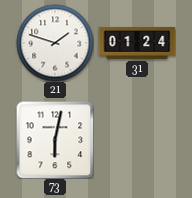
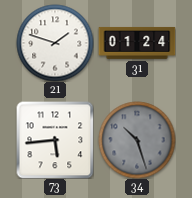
73: 6:02 -> 5:44 (55, 140)
34: none -> 10:27 (137, 140)
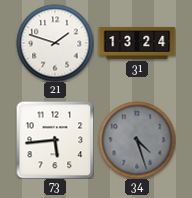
31: 01:24 -> 13:24 (137, 43)
34: 10:27 -> 4:27 (137, 140)
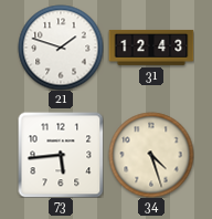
31: 13:24 -> 12:43 (151, 48)
34 dial: grey -> cream (151, 155)
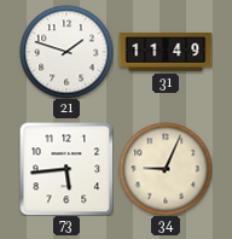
31: 12:43 -> 11:49 (166, 52)
34: 4:27 -> 9:04 (166, 169)
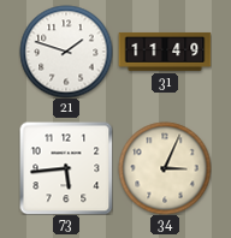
34: 9:04 -> 3:04 (165, 168)
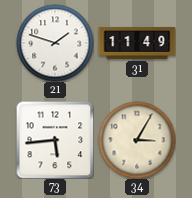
34: 3:04 -> 3:05 (137, 140)
